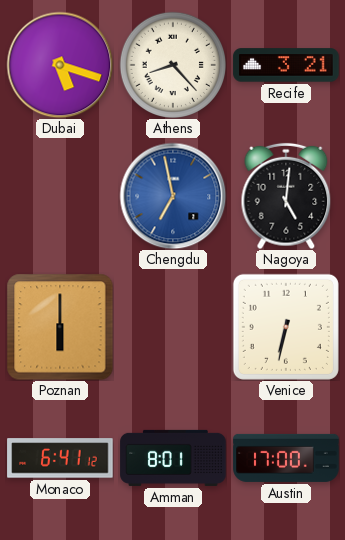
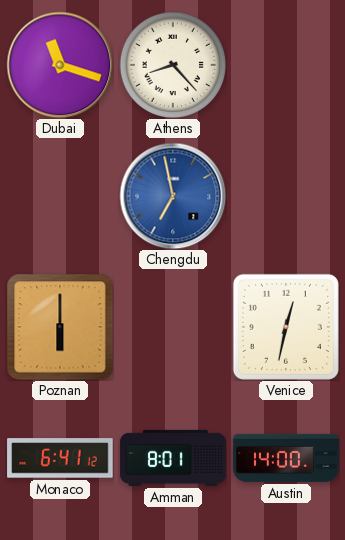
Dubai: 5:18 -> 11:18 (60, 65)
Recife: 3:21 -> none (286, 65)
Nagoya: 5:01 -> none (286, 196)
Venice: 6:32 -> 12:32 (286, 327)
Austin: 17:00 -> 14:00 (286, 458)
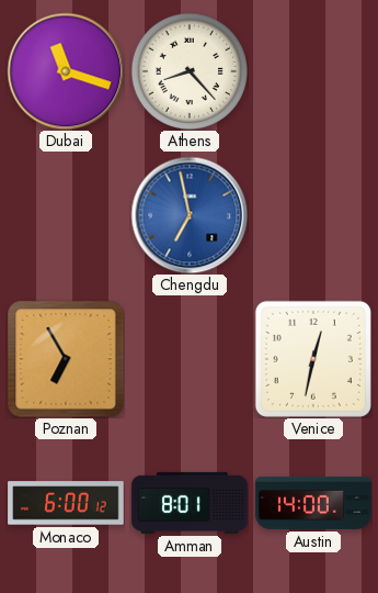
Poznan: 6:00 -> 6:55 (66, 359)
Monaco: 6:41 -> 6:00 (66, 503)
